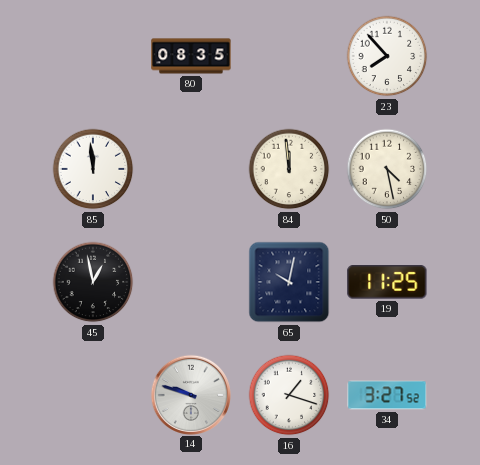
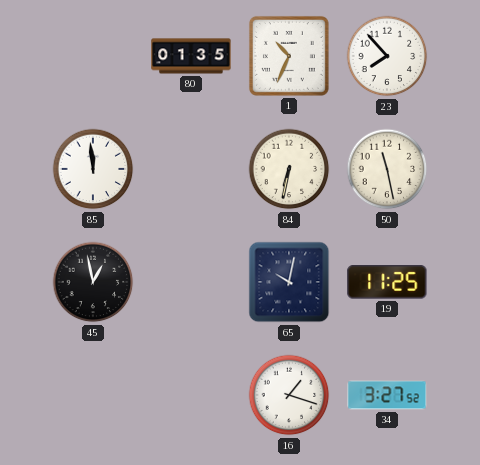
80: 08:35 -> 01:35 (191, 56)
1: none -> 10:34 (289, 56)
84: 11:59 -> 6:32 (289, 169)
50: 4:28 -> 11:28 (387, 169)
14: 9:48 -> none (190, 394)
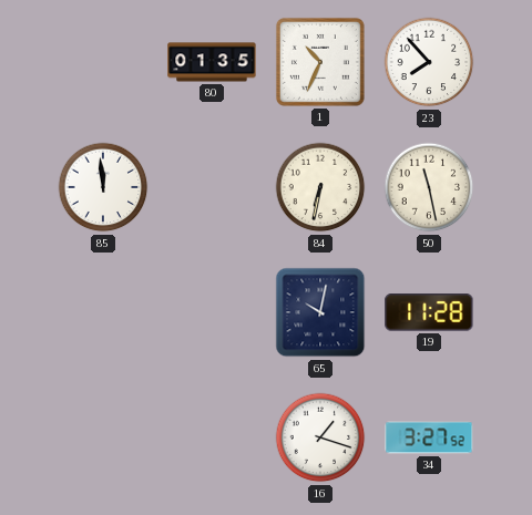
45: 12:58 -> none (93, 282)
19: 11:25 -> 11:28 (429, 312)
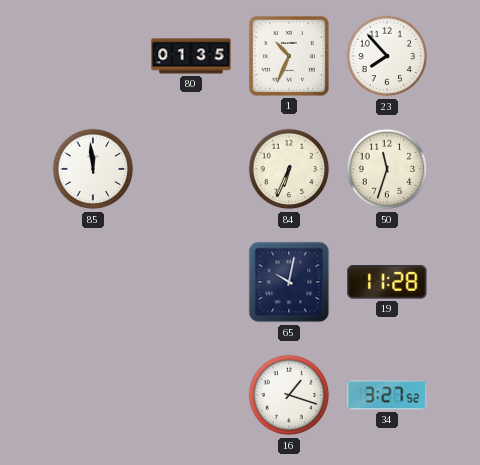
84: 6:32 -> 6:34 (289, 169)
50: 11:28 -> 11:33 (387, 169)
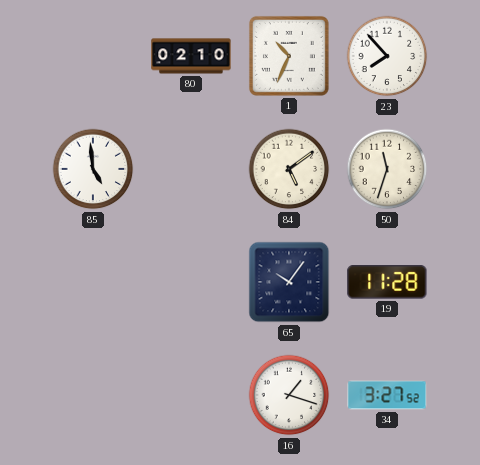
80: 01:35 -> 02:10 (191, 56)
85: 11:59 -> 4:59 (93, 169)
84: 6:34 -> 5:09 (289, 169)
65: 10:02 -> 10:06 (289, 282)
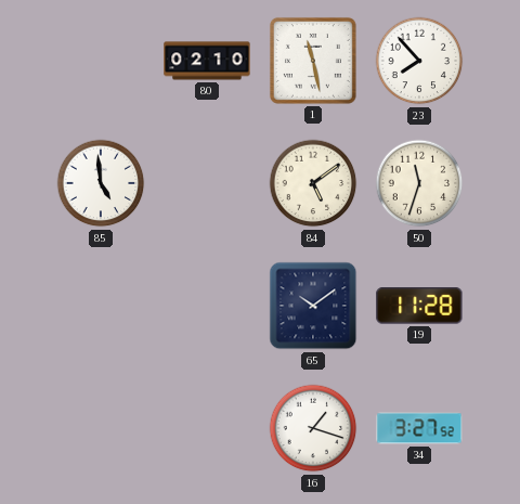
1: 10:34 -> 11:28 (313, 61)
65: 10:06 -> 10:09 (313, 306)
